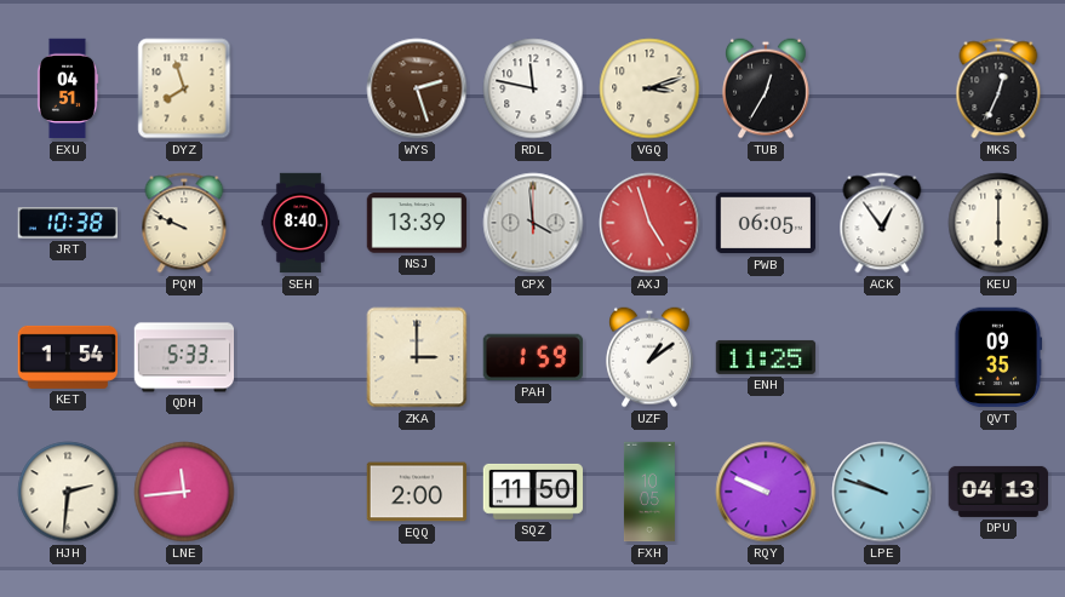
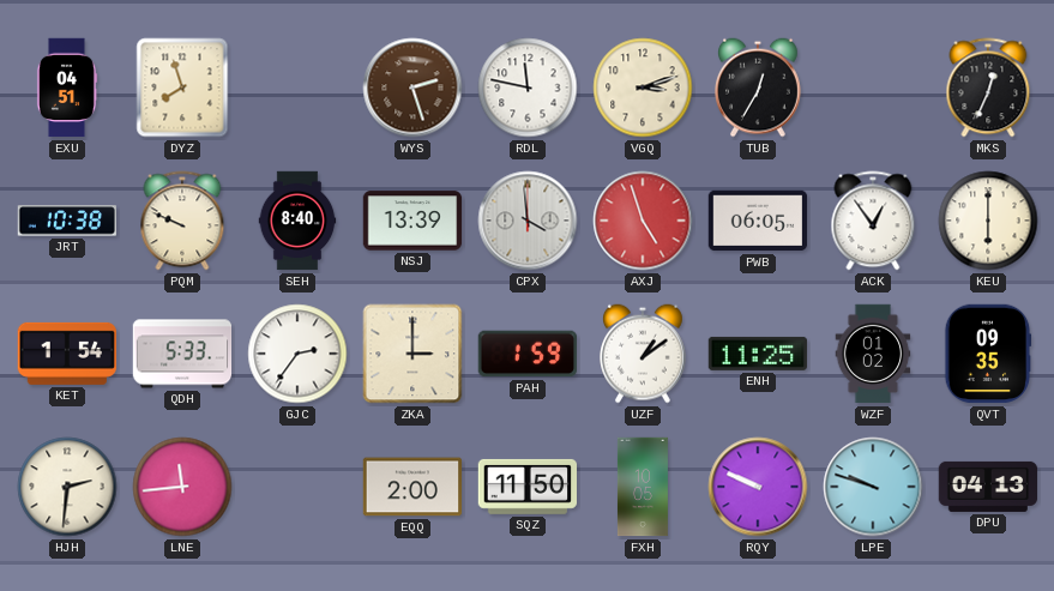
GJC: none -> 2:36 (297, 354)
WZF: none -> 01:02 (873, 354)
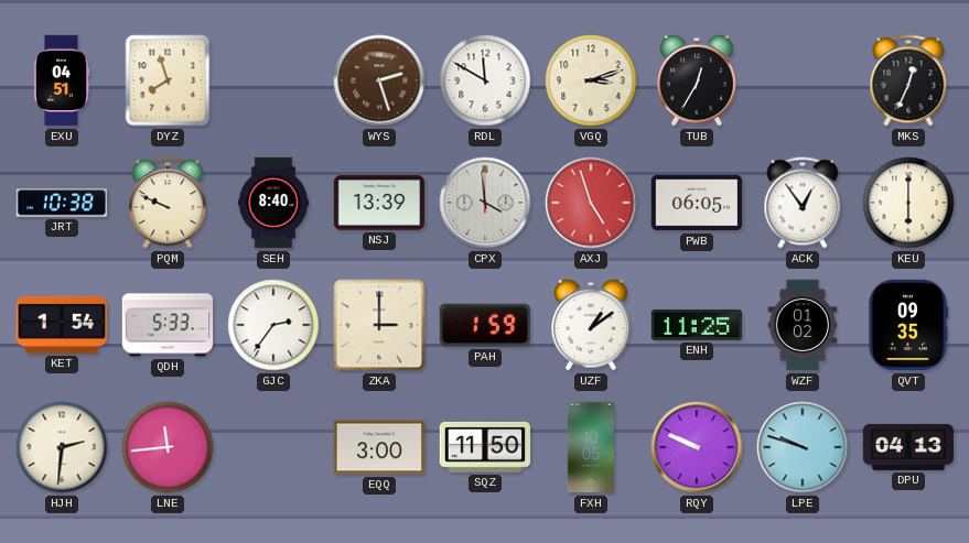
RDL: 11:47 -> 11:50 (485, 80)
EQQ: 2:00 -> 3:00 (379, 447)
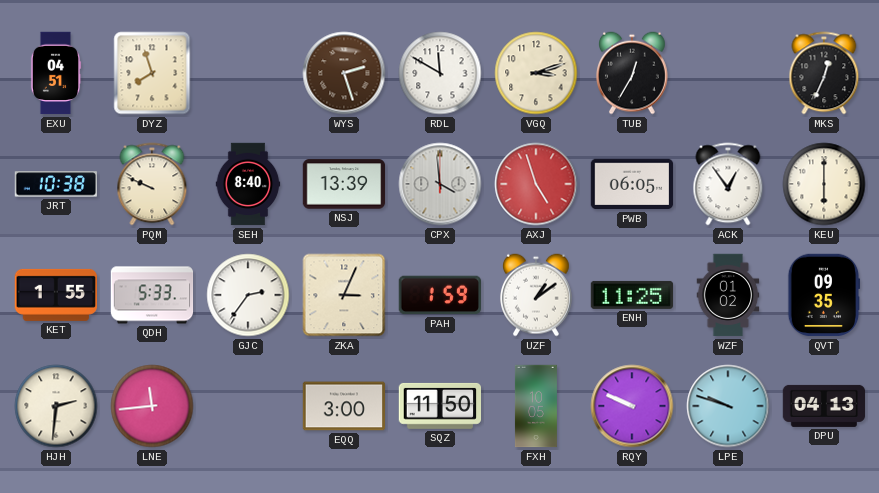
KET: 1:54 -> 1:55 (55, 295)
ZKA: 3:00 -> 3:04 (344, 295)
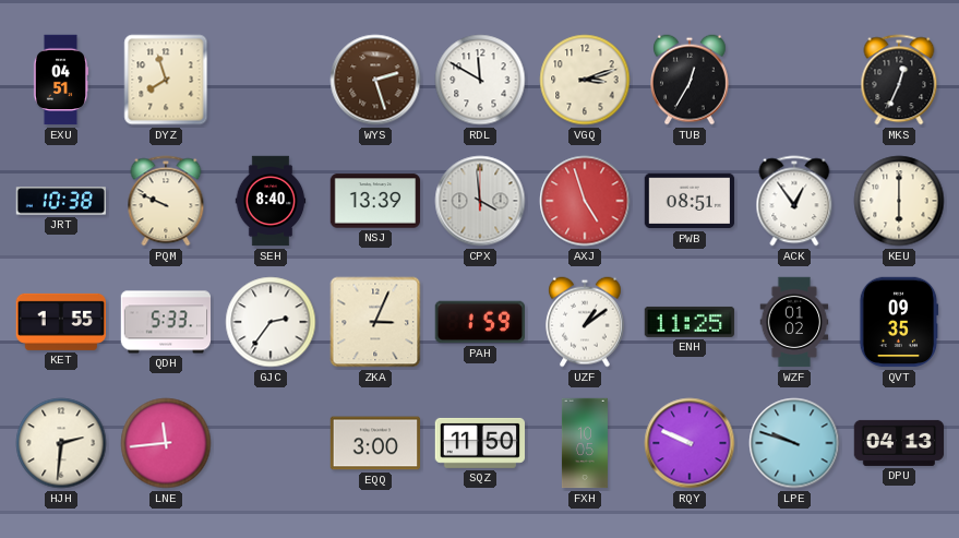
PWB: 06:05 -> 08:51 (690, 201)
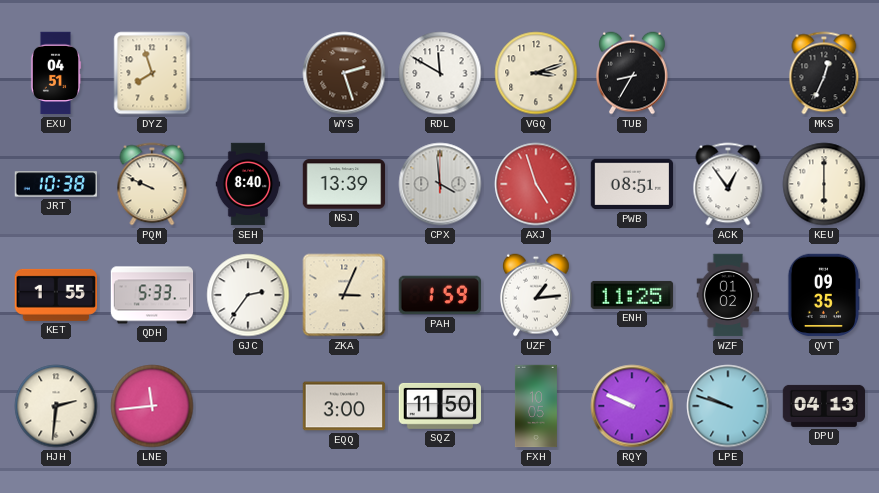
TUB: 12:35 -> 8:35 (633, 73)
UZF: 1:09 -> 1:14 (537, 295)
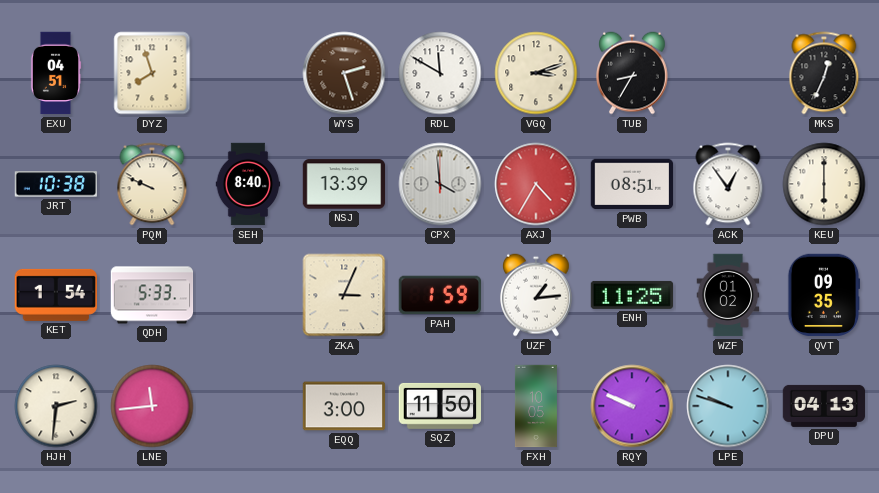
AXJ: 4:57 -> 4:35 (536, 184)
KET: 1:55 -> 1:54 (55, 295)
GJC: 2:36 -> none (248, 295)
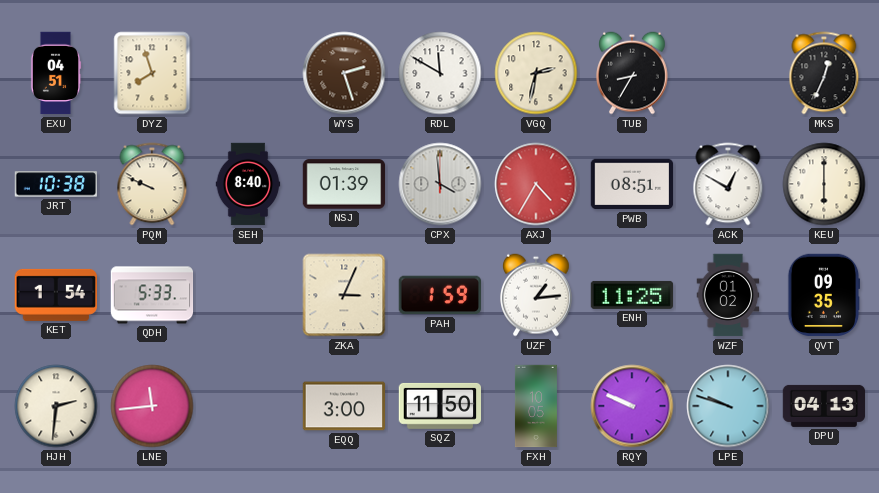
VGQ: 3:12 -> 2:32 (536, 73)
NSJ: 13:39 -> 01:39 (344, 184)
ACK: 12:54 -> 12:50 (728, 184)
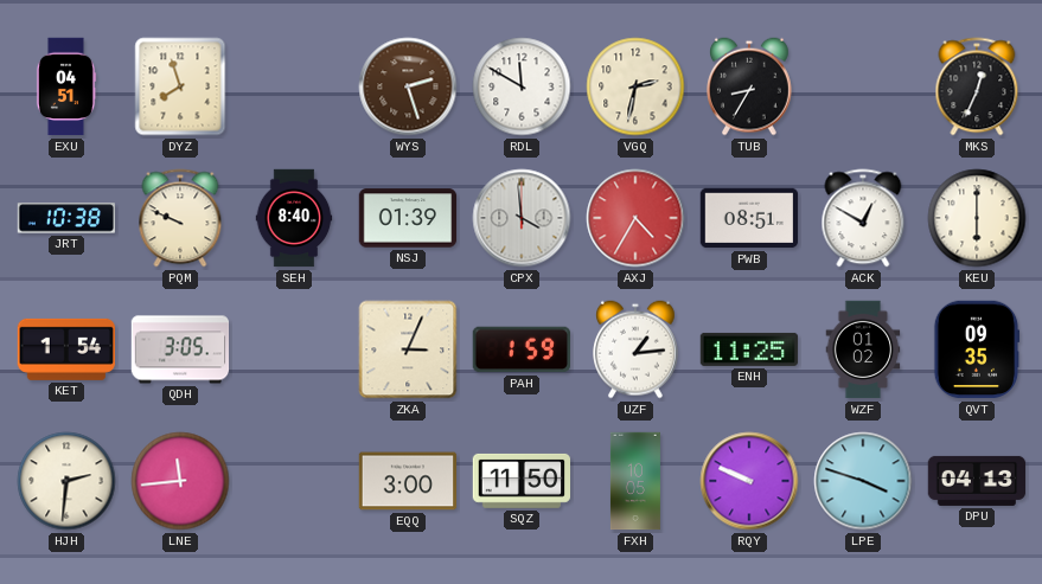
QDH: 5:33 -> 3:05 (180, 349)
LPE: 9:48 -> 3:48 (863, 481)
